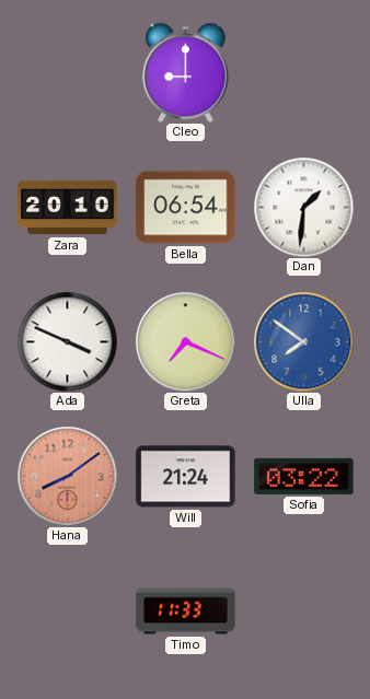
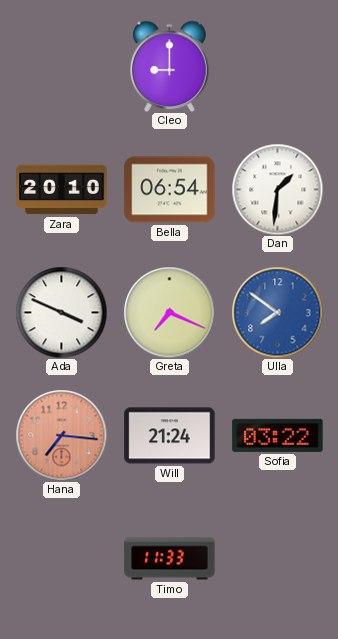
Hana: 8:09 -> 7:16 (61, 435)
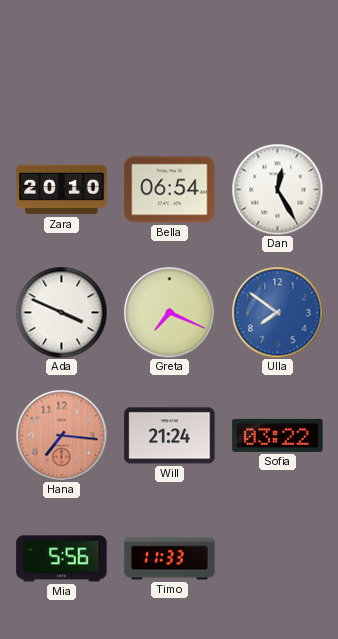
Cleo: 9:00 -> none (170, 66)
Dan: 1:31 -> 12:25 (277, 189)
Mia: none -> 5:56 (62, 559)
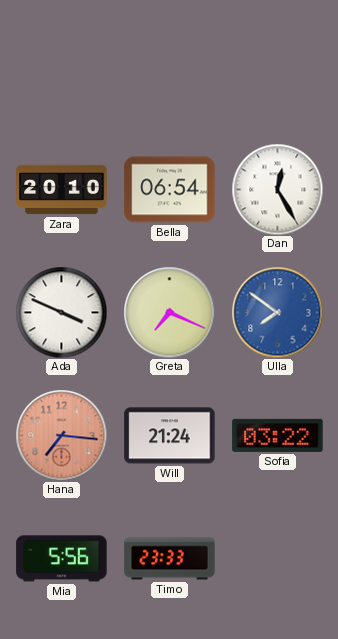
Timo: 11:33 -> 23:33 (170, 559)
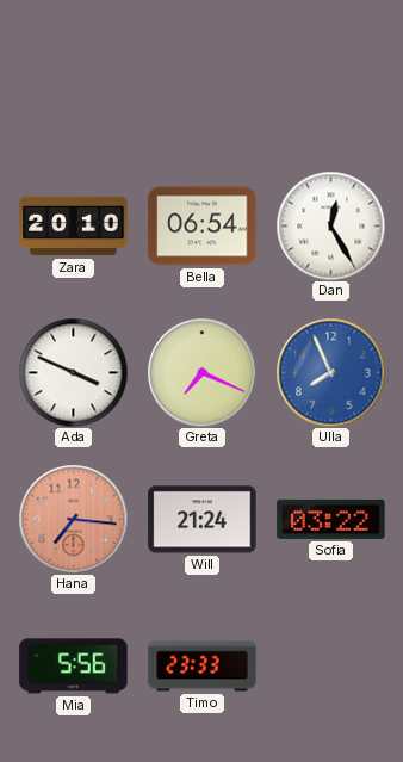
Ulla: 7:51 -> 7:56 (330, 372)
